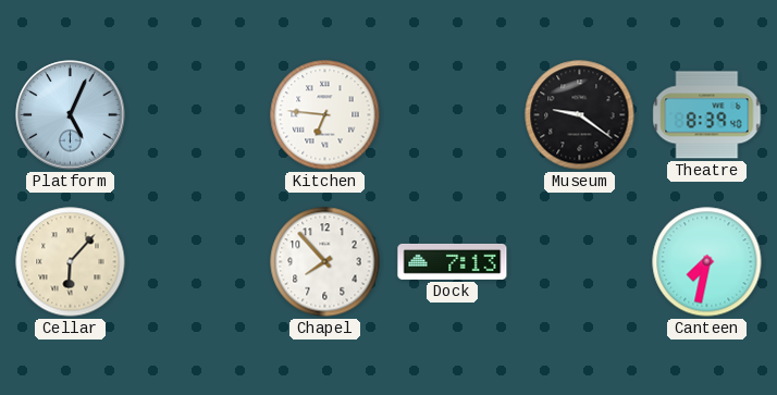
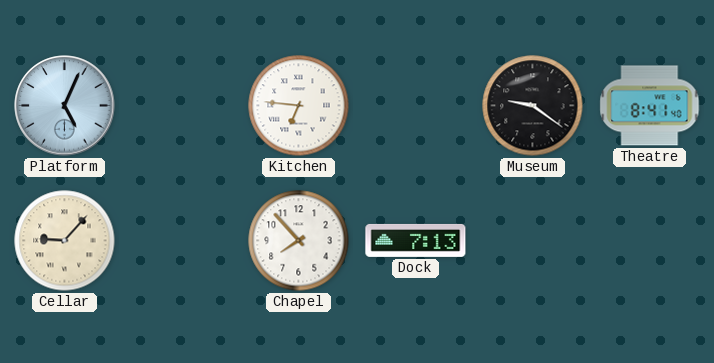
Theatre: 8:39 -> 8:41 (650, 106)
Cellar: 6:07 -> 9:07 (65, 241)
Canteen: 7:32 -> none (707, 262)
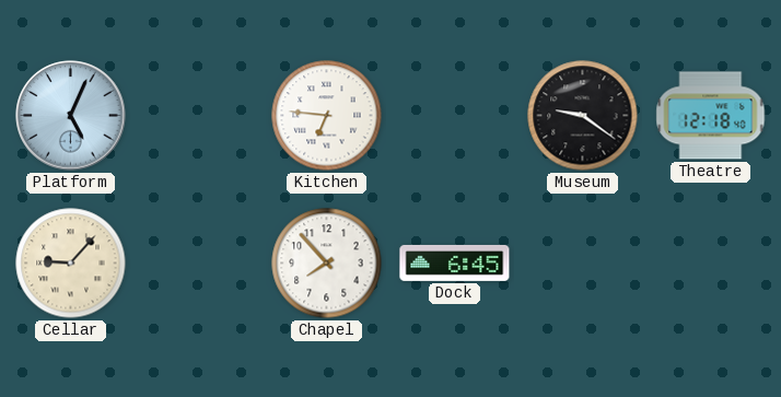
Theatre: 8:41 -> 12:18 (711, 116)
Dock: 7:13 -> 6:45 (455, 262)
